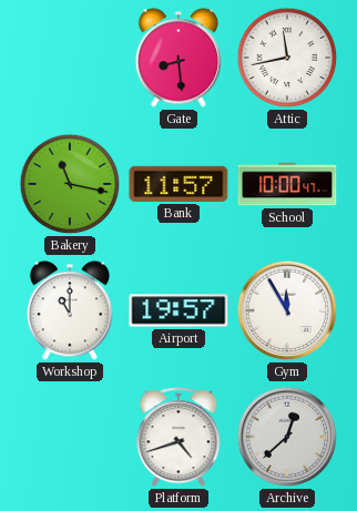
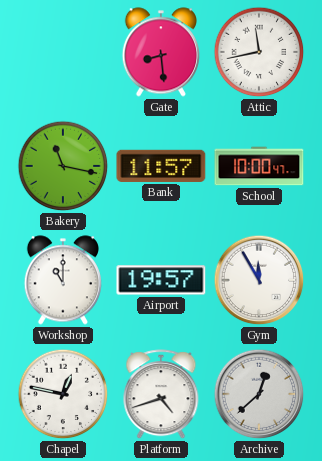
Chapel: none -> 12:47 (63, 394)
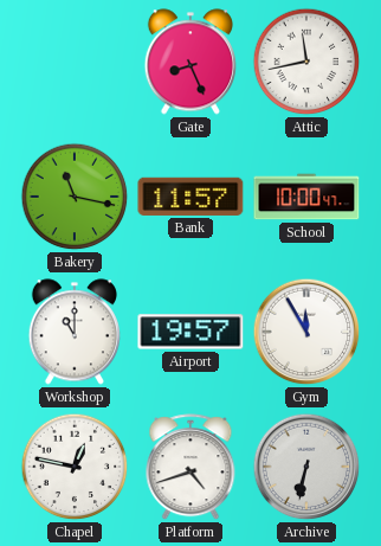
Gate: 8:29 -> 8:26 (190, 62)
Archive: 12:38 -> 6:32 (306, 467)
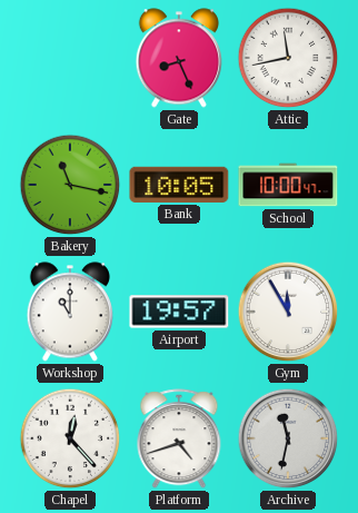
Bank: 11:57 -> 10:05 (179, 185)
Chapel: 12:47 -> 12:23 (70, 438)
Archive: 6:32 -> 11:32 (288, 438)
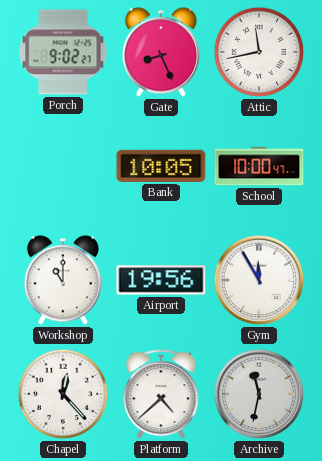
Porch: none -> 9:02 (63, 52)
Bakery: 11:17 -> none (70, 185)
Airport: 19:57 -> 19:56 (161, 280)
Platform: 4:42 -> 4:38 (161, 395)
